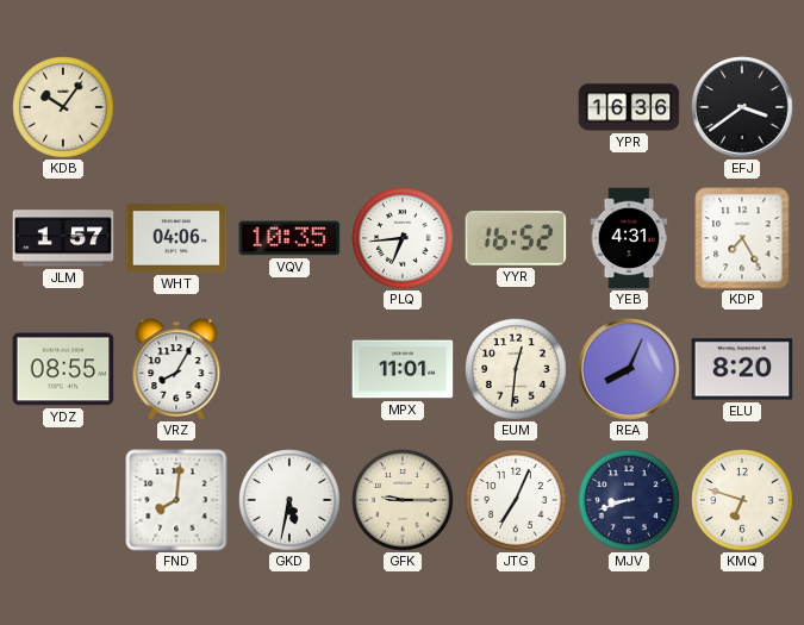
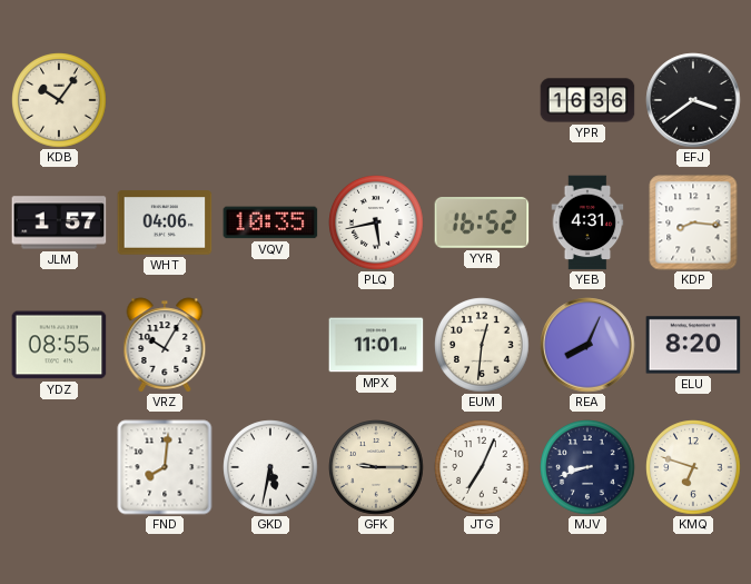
PLQ: 6:44 -> 5:43 (376, 222)
KDP: 7:25 -> 8:16 (693, 222)
VRZ: 8:05 -> 10:05 (165, 345)
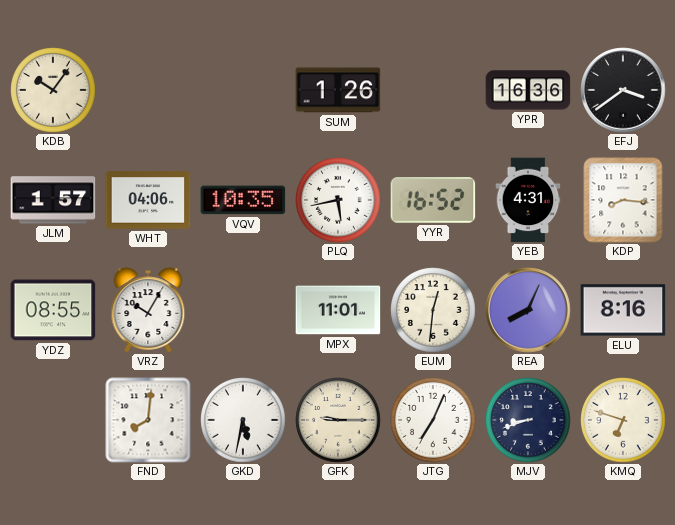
SUM: none -> 1:26 (338, 90)
ELU: 8:20 -> 8:16 (623, 310)
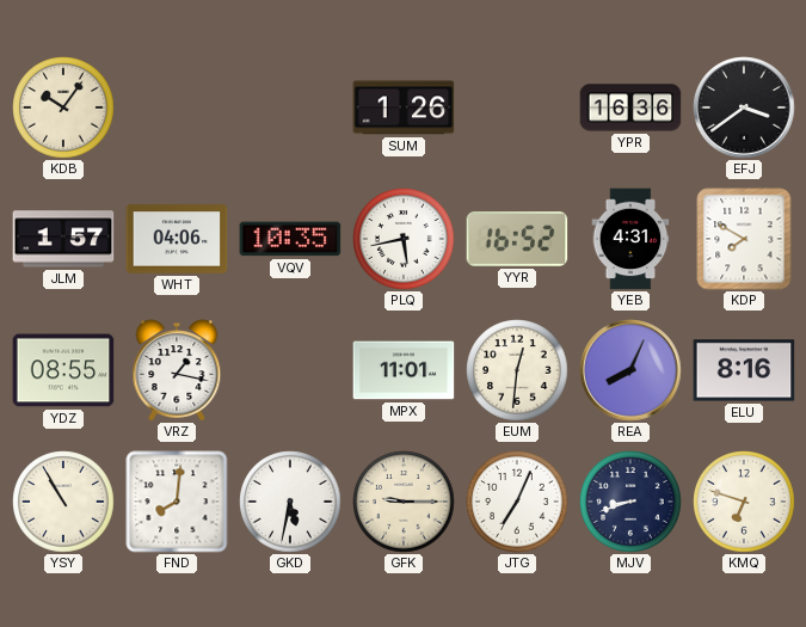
KDP: 8:16 -> 7:50 (744, 239)
VRZ: 10:05 -> 1:17 (177, 370)
YSY: none -> 10:55 (63, 502)
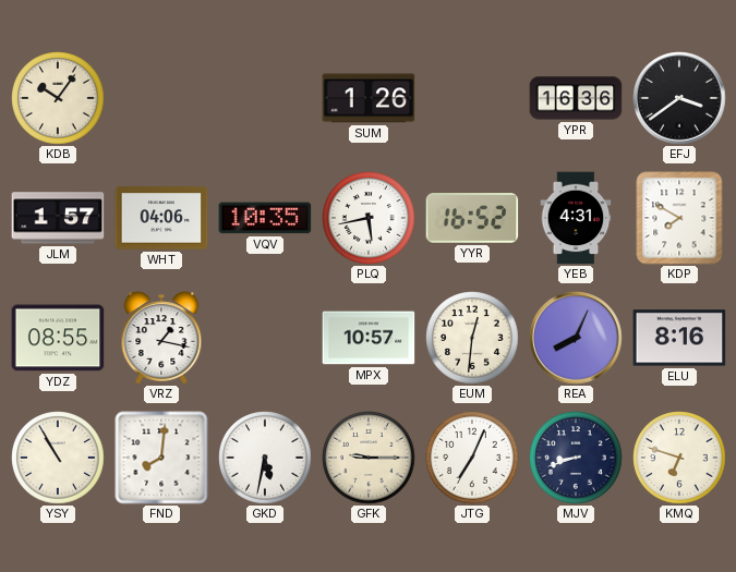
MPX: 11:01 -> 10:57 (369, 338)
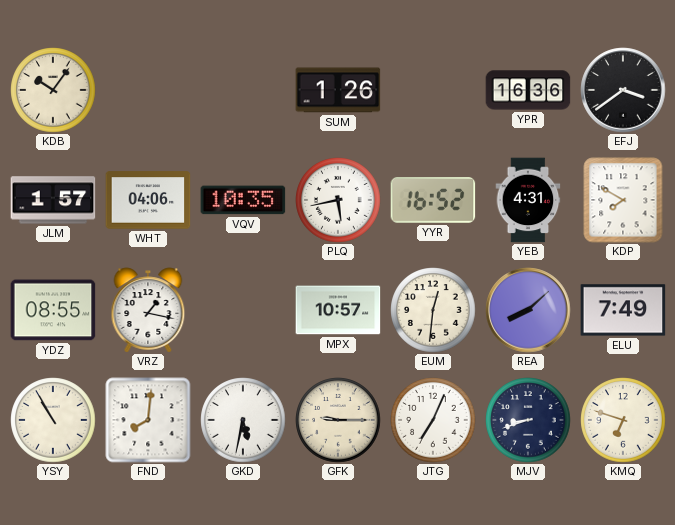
REA: 8:04 -> 8:08 (528, 310)
ELU: 8:16 -> 7:49 (623, 310)
